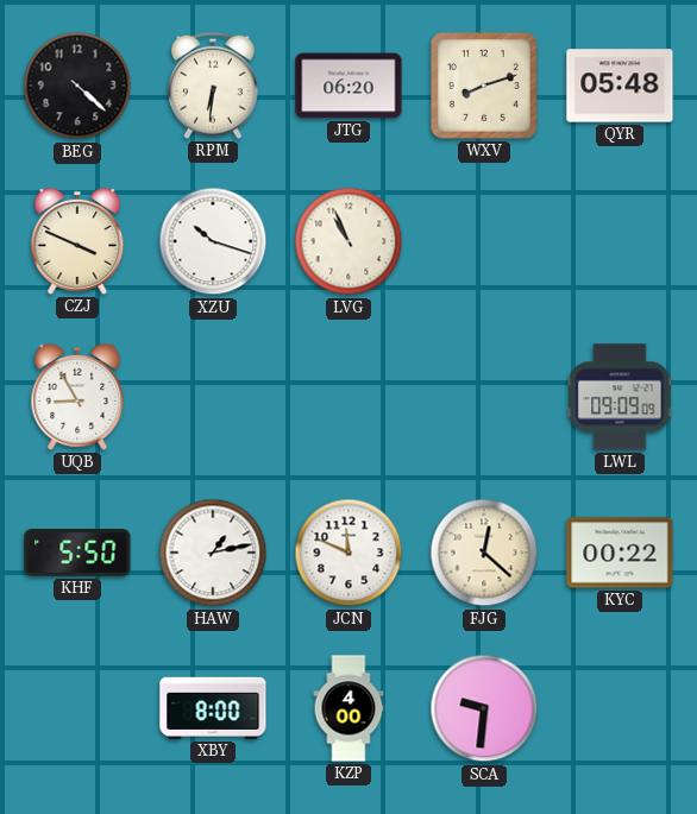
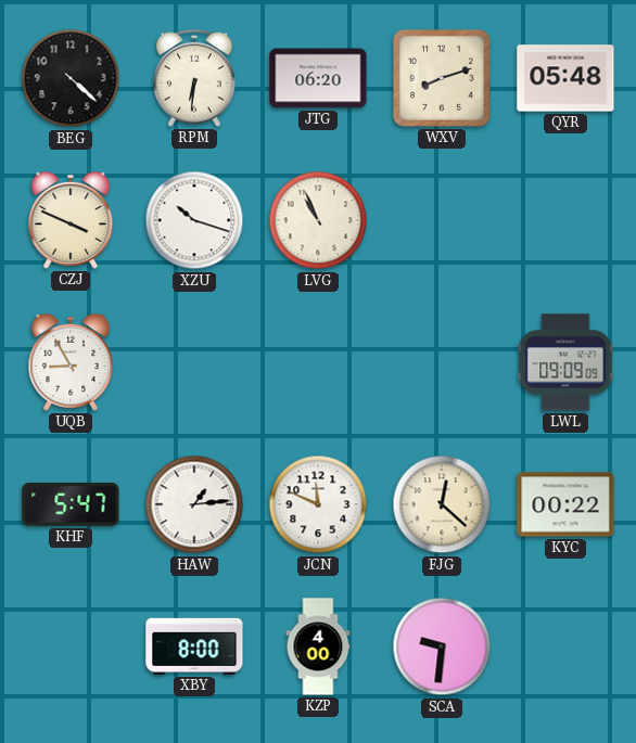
KHF: 5:50 -> 5:47 (71, 505)
HAW: 1:13 -> 1:14 (194, 504)
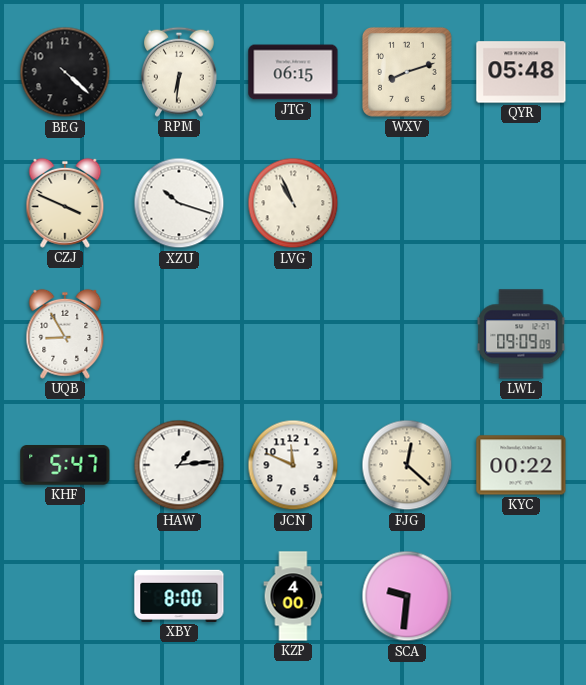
JTG: 06:20 -> 06:15 (293, 72)
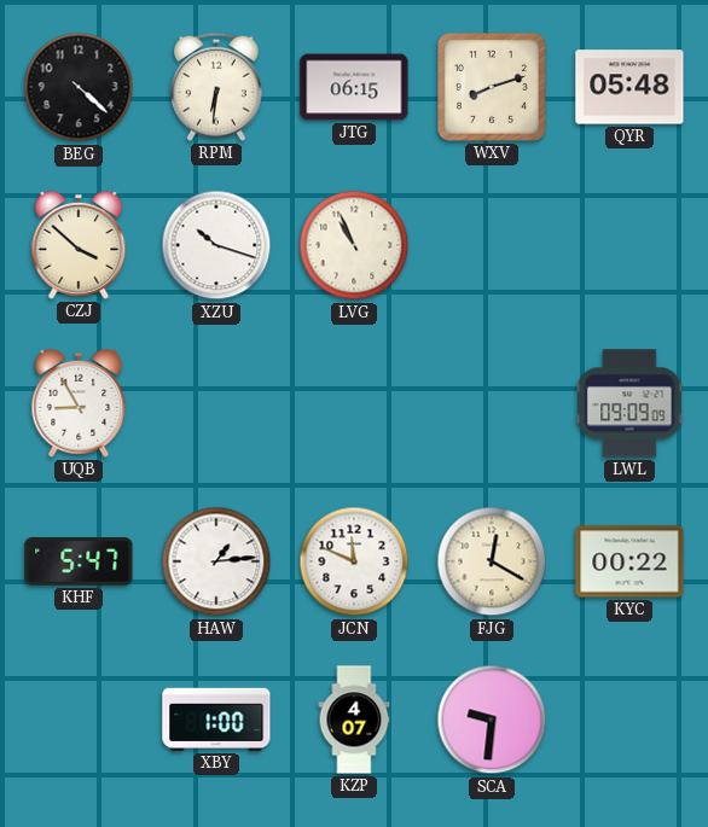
CZJ: 3:49 -> 3:52 (79, 245)
FJG: 12:22 -> 12:20 (492, 561)
XBY: 8:00 -> 1:00 (216, 720)
KZP: 4:00 -> 4:07 (354, 720)
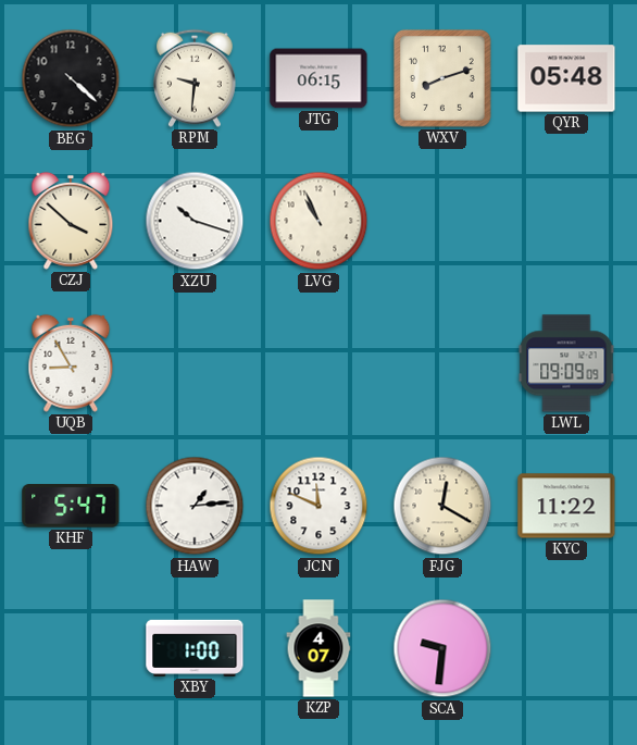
RPM: 6:31 -> 9:31 (196, 78)
KYC: 00:22 -> 11:22 (566, 506)
